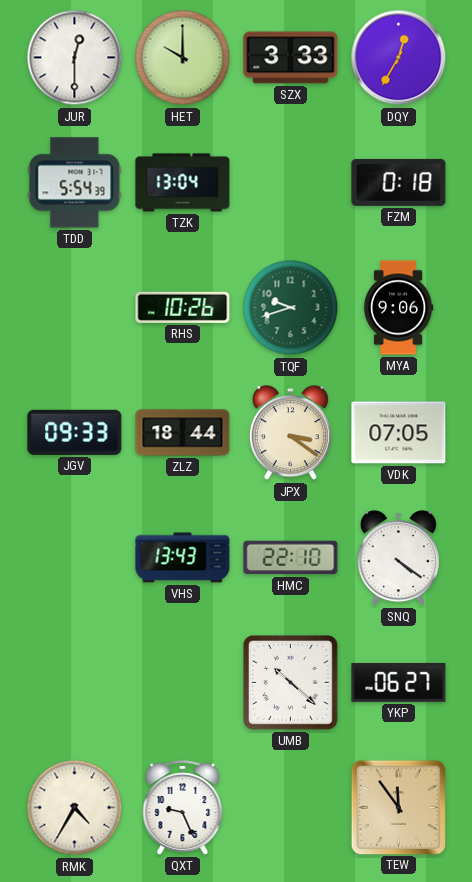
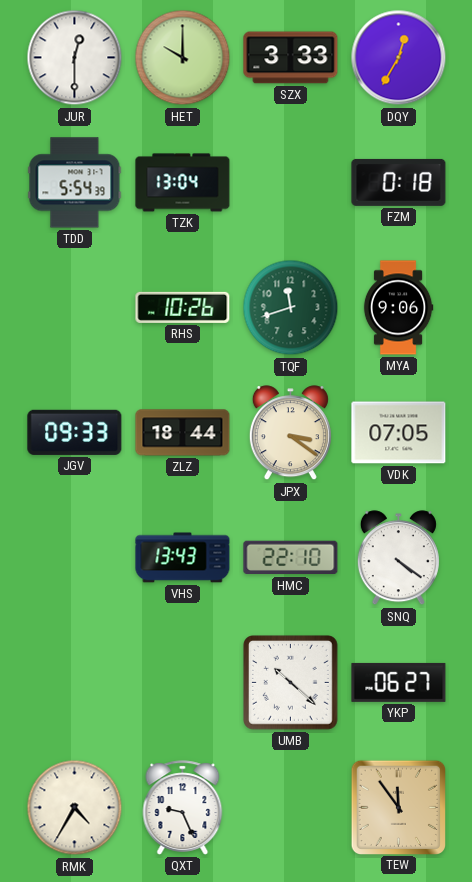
TQF: 9:42 -> 11:42 (291, 308)
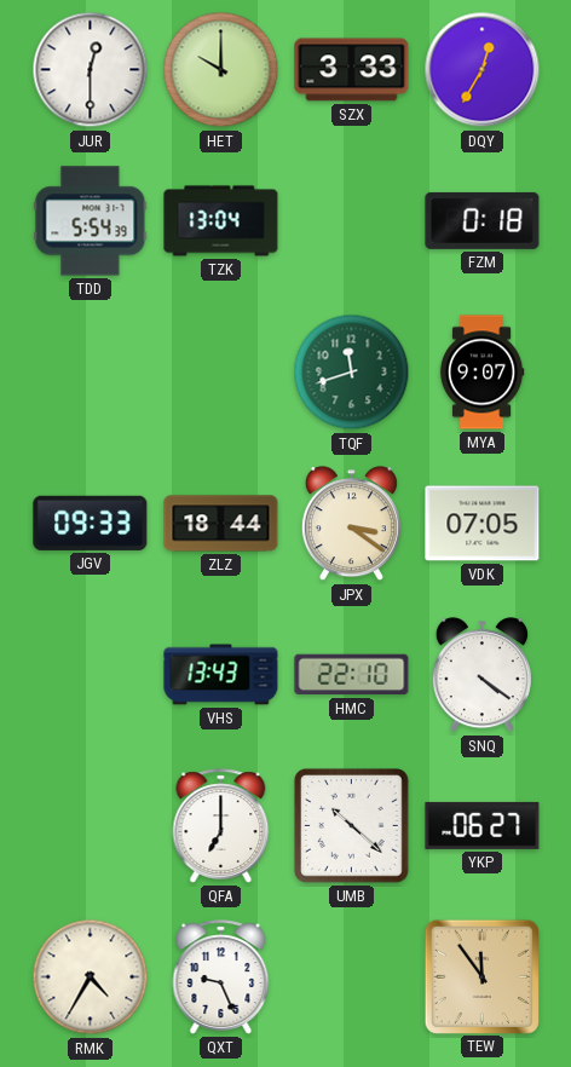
RHS: 10:26 -> none (183, 307)
MYA: 9:06 -> 9:07 (481, 373)
QFA: none -> 7:00 (221, 826)
